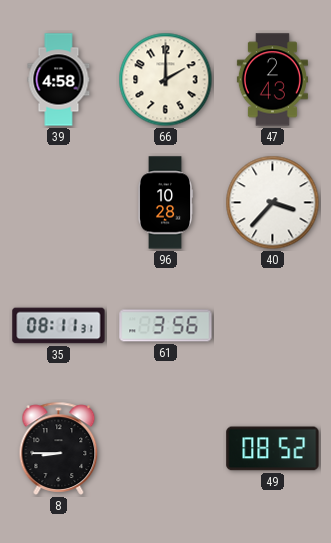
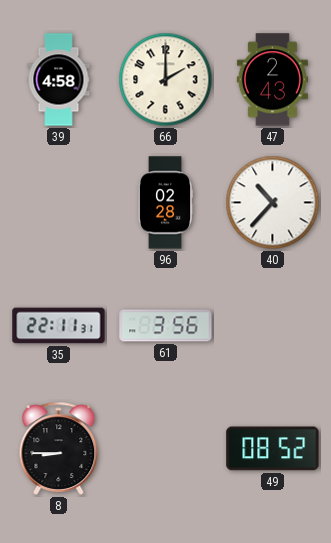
96: 10:28 -> 02:28 (166, 203)
40: 3:37 -> 10:37 (273, 203)
35: 08:11 -> 22:11 (59, 326)
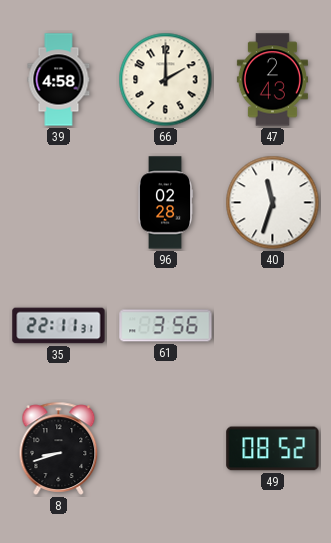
40: 10:37 -> 11:33 (273, 203)
8: 8:45 -> 8:42 (59, 448)
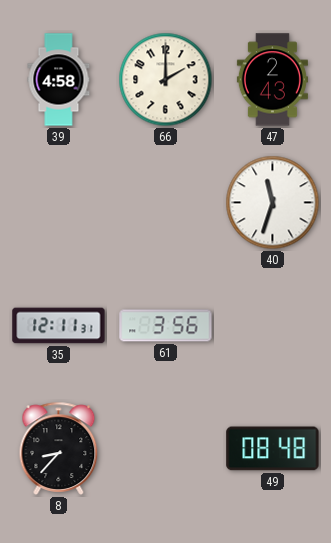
96: 02:28 -> none (166, 203)
35: 22:11 -> 12:11 (59, 326)
8: 8:42 -> 8:37 (59, 448)
49: 08:52 -> 08:48 (273, 449)
